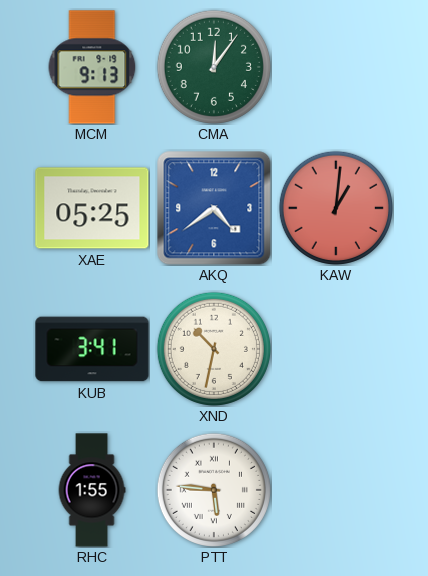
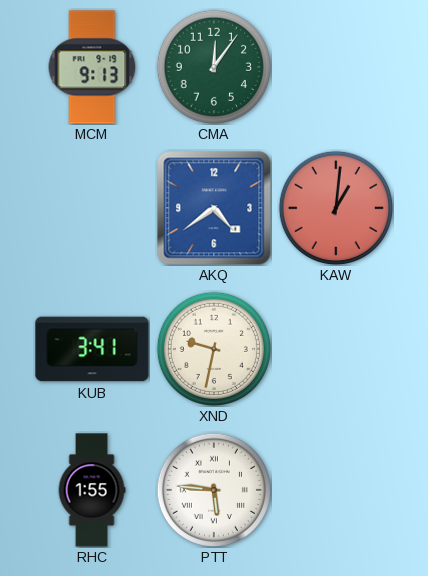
XAE: 05:25 -> none (92, 208)
XND: 10:32 -> 9:32 (214, 349)
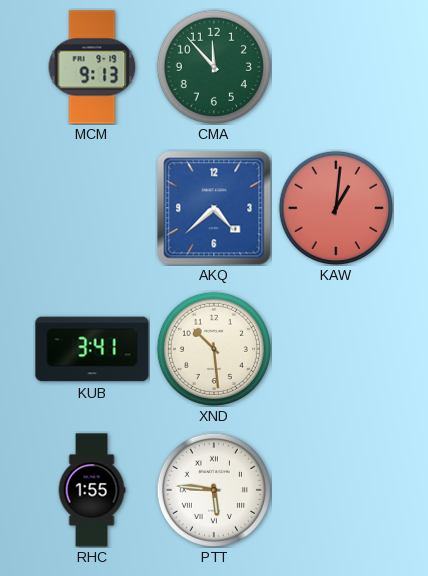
CMA: 12:06 -> 11:53 (214, 67)
AKQ: 4:39 -> 4:38 (214, 208)
XND: 9:32 -> 10:29 (214, 349)
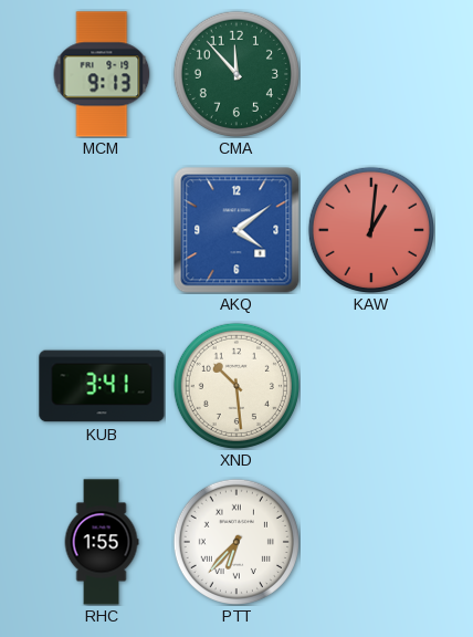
AKQ: 4:38 -> 4:09 (236, 230)
PTT: 5:46 -> 6:37 (236, 542)
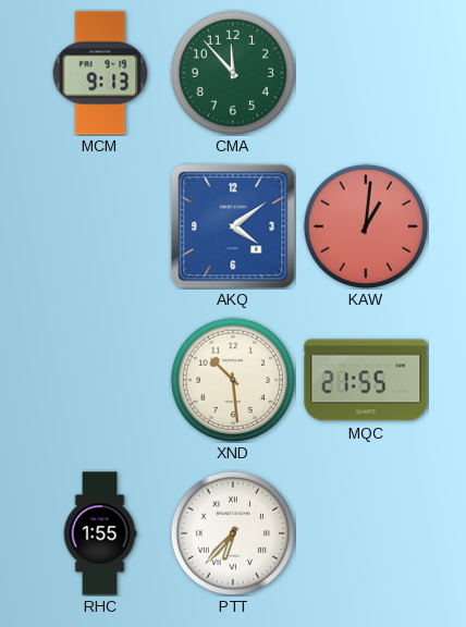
KUB: 3:41 -> none (102, 386)
MQC: none -> 21:55 (366, 380)
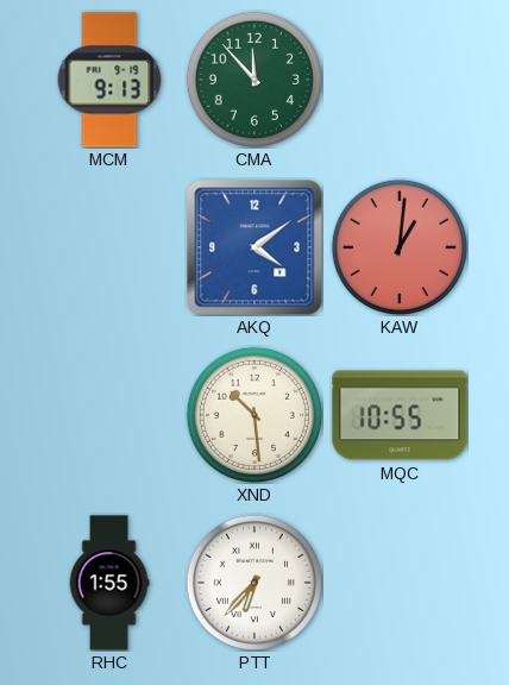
MQC: 21:55 -> 10:55 (400, 415)
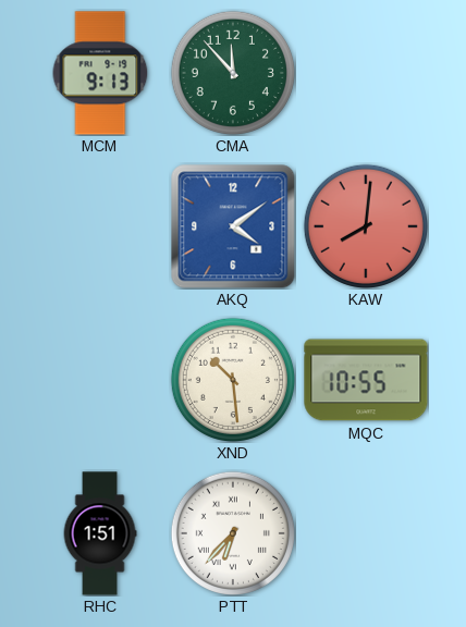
KAW: 1:01 -> 8:01 (366, 226)
RHC: 1:55 -> 1:51 (100, 533)
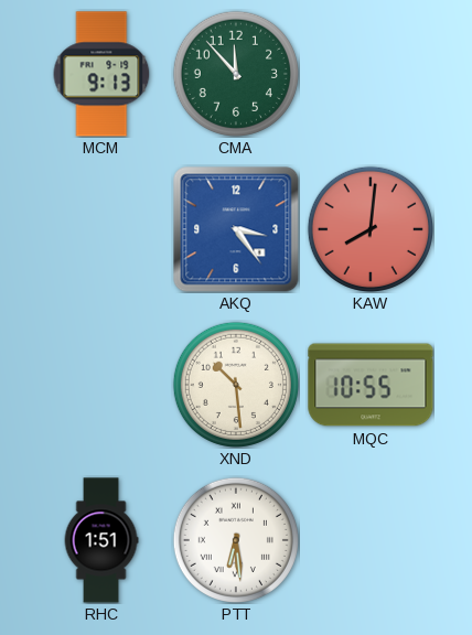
AKQ: 4:09 -> 3:24 (236, 229)
PTT: 6:37 -> 6:29 (236, 540)
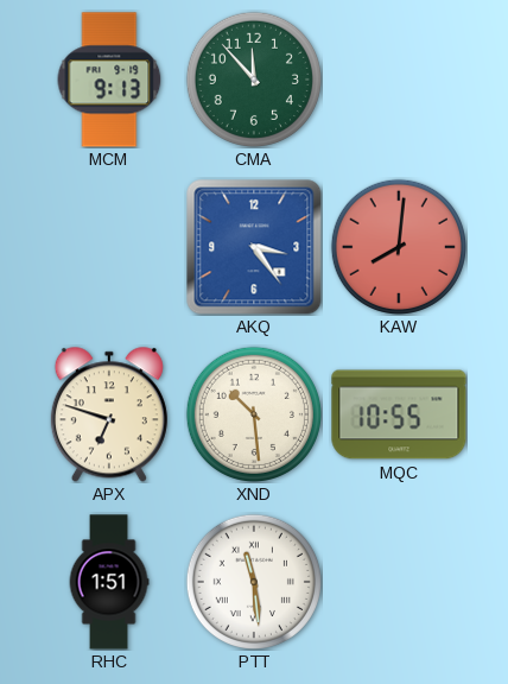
APX: none -> 6:48 (109, 414)
PTT: 6:29 -> 11:29 (254, 582)
